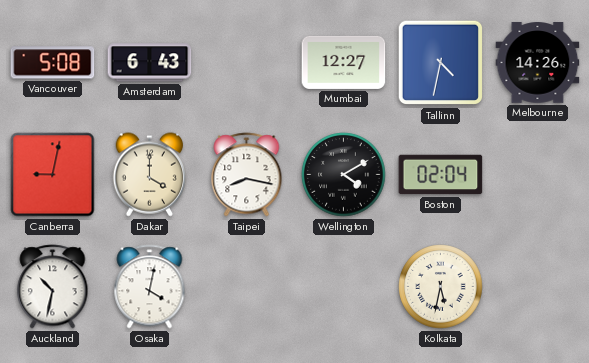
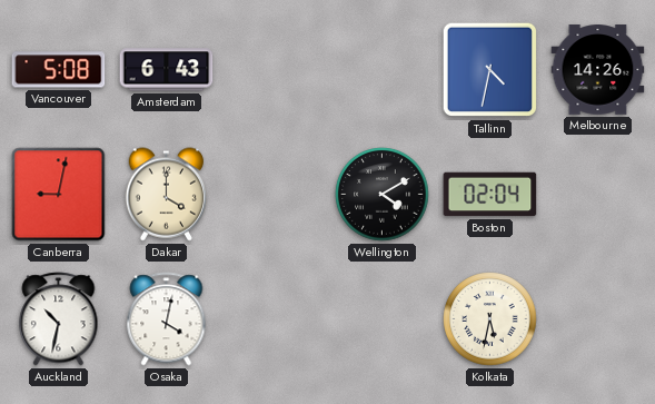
Mumbai: 12:27 -> none (344, 62)
Taipei: 8:17 -> none (247, 175)
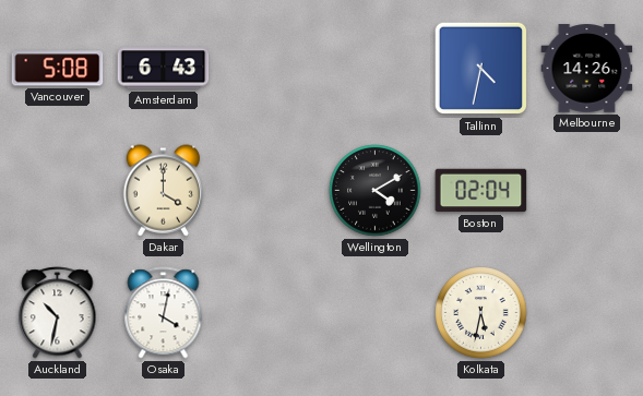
Canberra: 9:02 -> none (59, 195)
